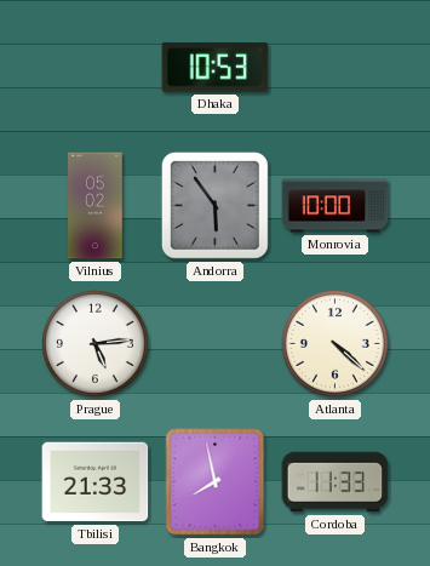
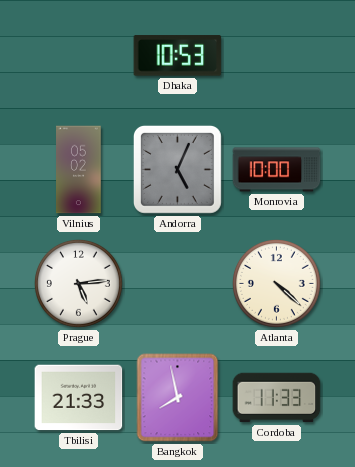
Andorra: 5:54 -> 5:04 (177, 169)
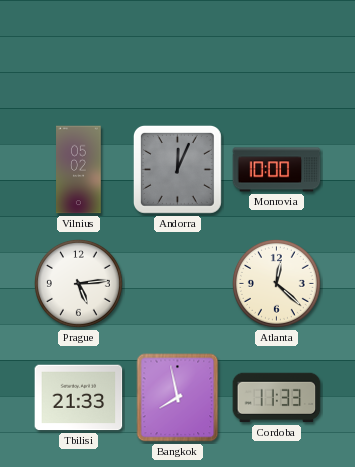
Dhaka: 10:53 -> none (178, 56)
Andorra: 5:04 -> 12:04 (177, 169)
Atlanta: 4:22 -> 12:22 (276, 283)
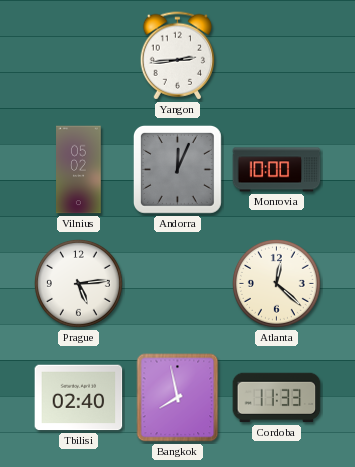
Yangon: none -> 2:44 (178, 56)
Tbilisi: 21:33 -> 02:40 (79, 398)
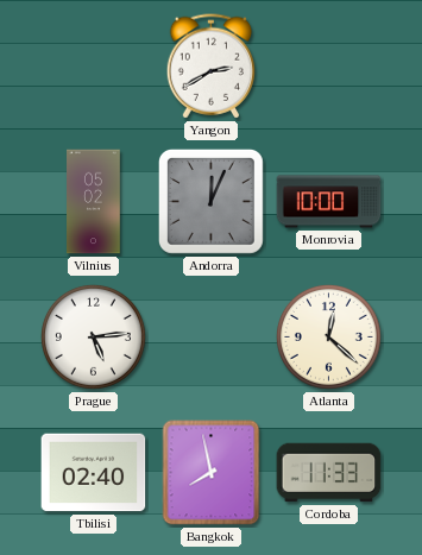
Yangon: 2:44 -> 2:40 (212, 67)
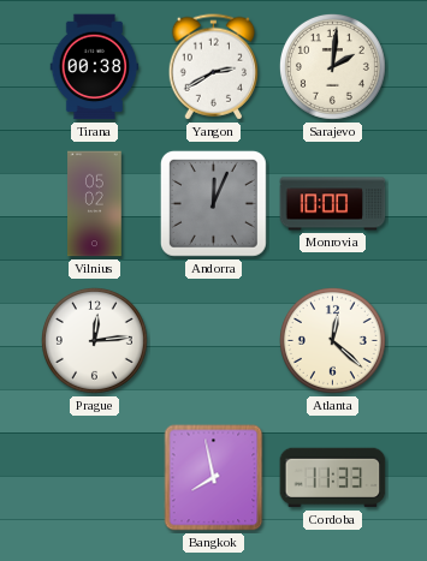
Tirana: none -> 00:38 (95, 67)
Sarajevo: none -> 2:01 (332, 66)
Prague: 5:14 -> 12:14 (94, 340)
Tbilisi: 02:40 -> none (94, 473)
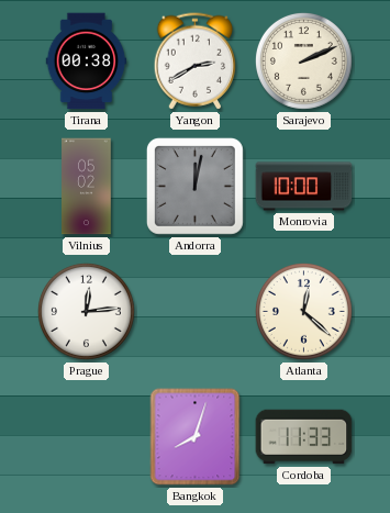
Sarajevo: 2:01 -> 2:11 (303, 60)
Andorra: 12:04 -> 12:02 (194, 186)
Bangkok: 7:58 -> 8:03 (196, 437)
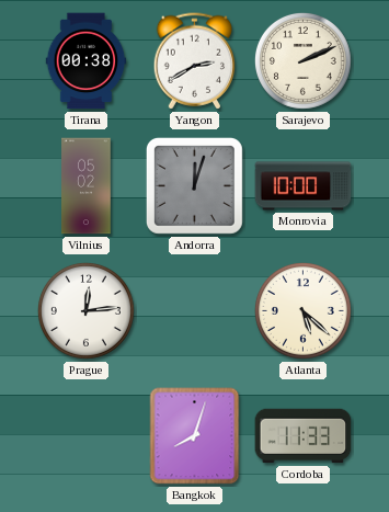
Andorra: 12:02 -> 12:03 (194, 185)
Atlanta: 12:22 -> 5:22 (302, 310)
